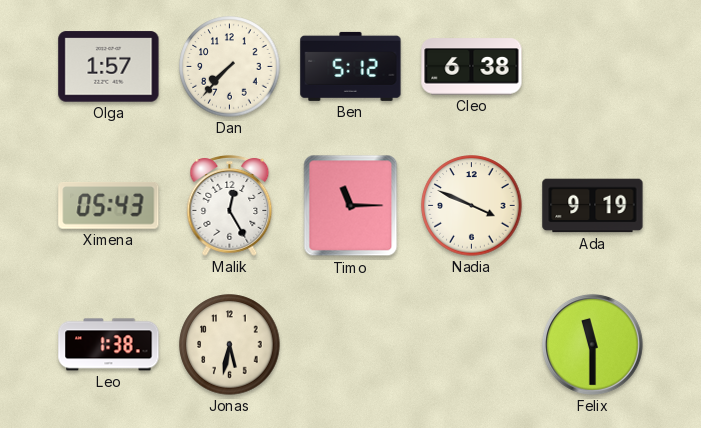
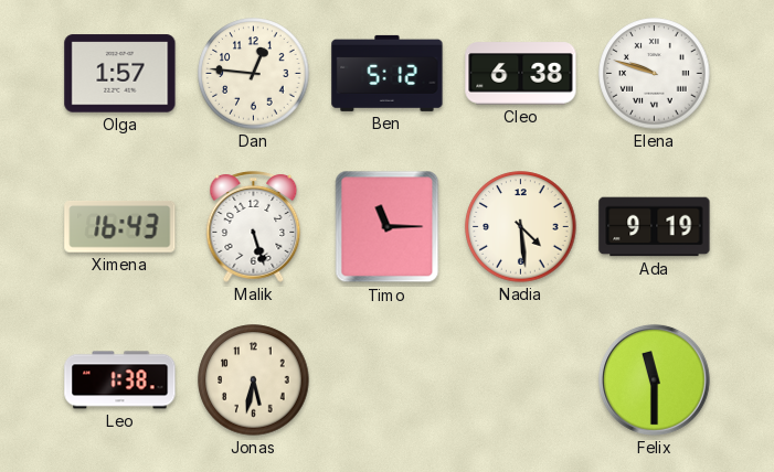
Dan: 7:37 -> 12:46 (254, 74)
Elena: none -> 9:48 (655, 74)
Ximena: 05:43 -> 16:43 (120, 227)
Malik: 12:25 -> 5:27 (254, 226)
Nadia: 3:49 -> 4:29 (521, 227)
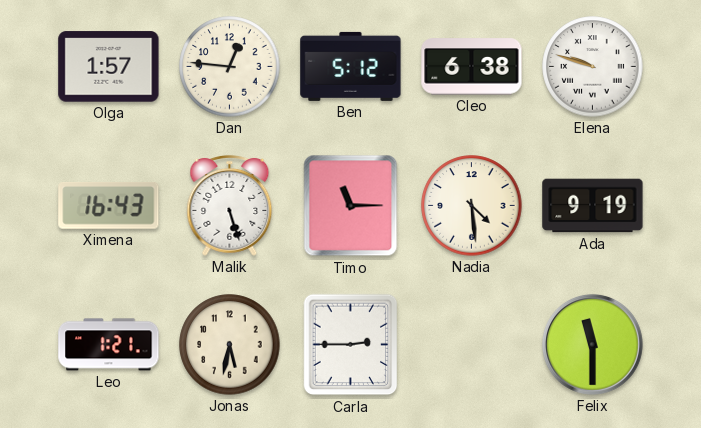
Leo: 1:38 -> 1:21 (109, 345)
Carla: none -> 2:45 (351, 345)
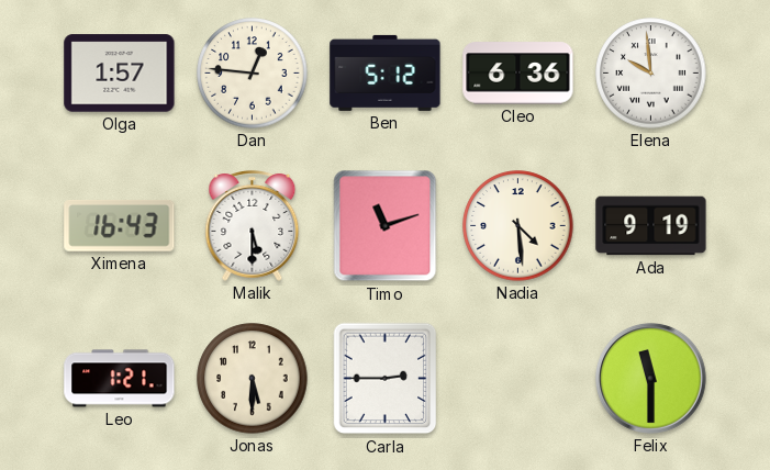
Cleo: 6:38 -> 6:36 (518, 74)
Elena: 9:48 -> 9:59 (651, 74)
Malik: 5:27 -> 5:30 (253, 225)
Timo: 11:15 -> 11:12 (386, 226)
Jonas: 5:32 -> 5:30 (253, 379)
